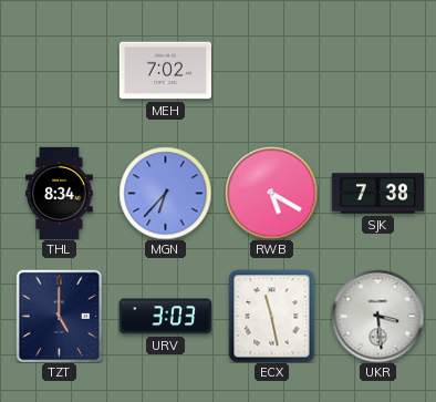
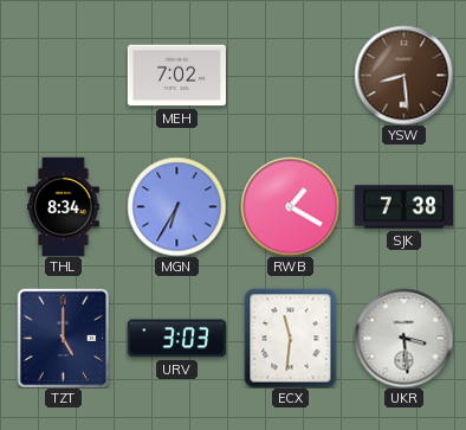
YSW: none -> 8:29 (403, 75)
MGN: 6:37 -> 6:35 (176, 206)
RWB: 5:20 -> 1:20 (290, 206)
ECX: 11:28 -> 11:31 (291, 338)
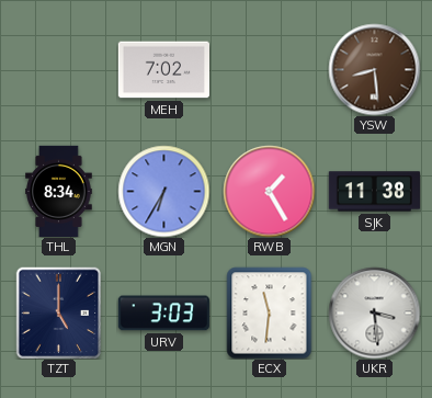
RWB: 1:20 -> 1:25 (269, 191)
SJK: 7:38 -> 11:38 (374, 192)
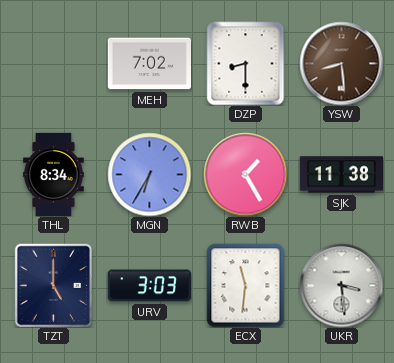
DZP: none -> 8:30 (246, 63)
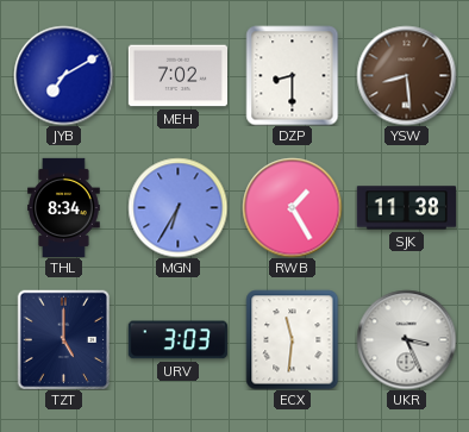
JYB: none -> 7:10 (63, 75)
UKR: 3:29 -> 3:26 (406, 339)
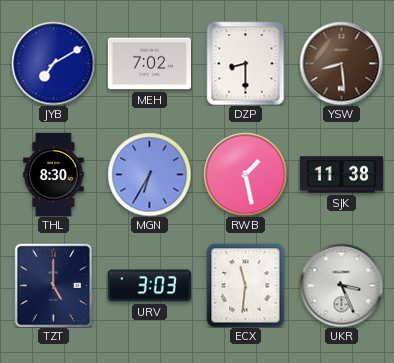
THL: 8:34 -> 8:30 (54, 174)
RWB: 1:25 -> 1:28 (245, 174)
